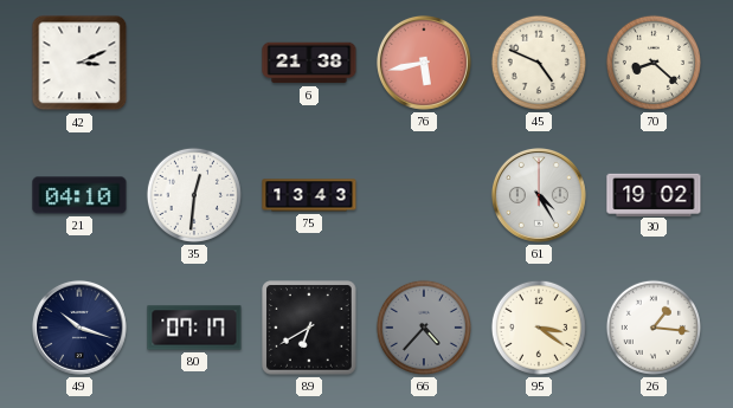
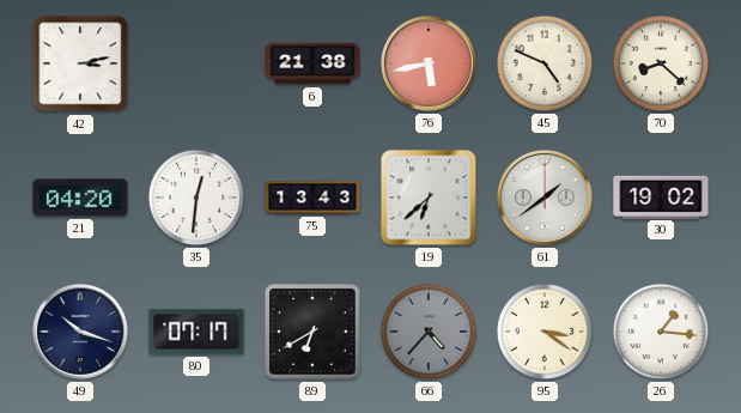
42: 3:11 -> 3:13 (80, 63)
21: 04:10 -> 04:20 (80, 198)
19: none -> 6:38 (429, 198)
61: 4:25 -> 1:39 (545, 198)
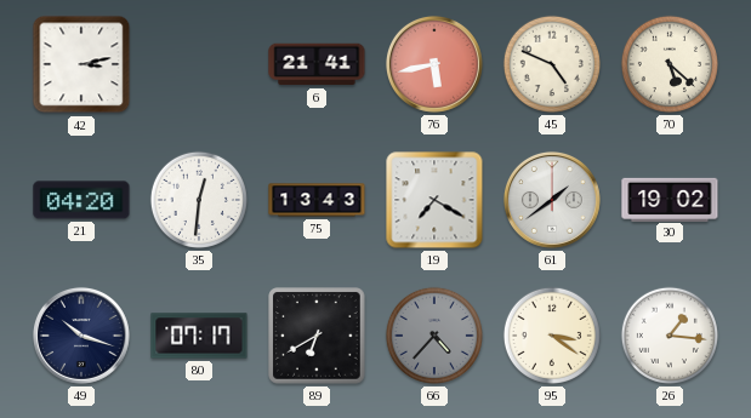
6: 21:38 -> 21:41 (317, 64)
70: 8:22 -> 5:22 (670, 64)
19: 6:38 -> 7:20 (434, 200)
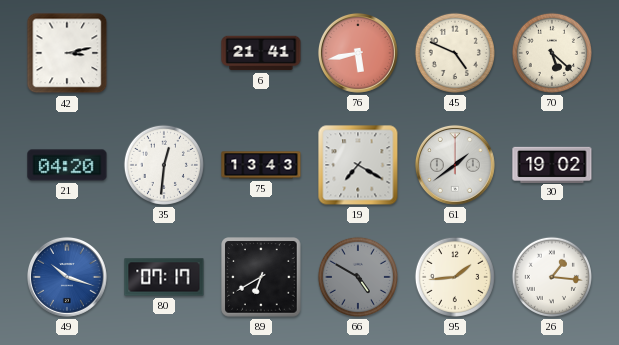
49 dial: navy -> blue (67, 277)
66: 4:37 -> 4:50 (358, 277)
95: 3:21 -> 1:44 (455, 277)
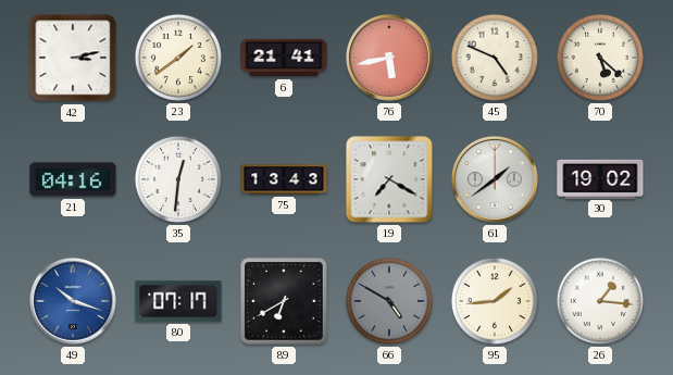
23: none -> 1:39 (178, 58)
21: 04:20 -> 04:16 (73, 179)
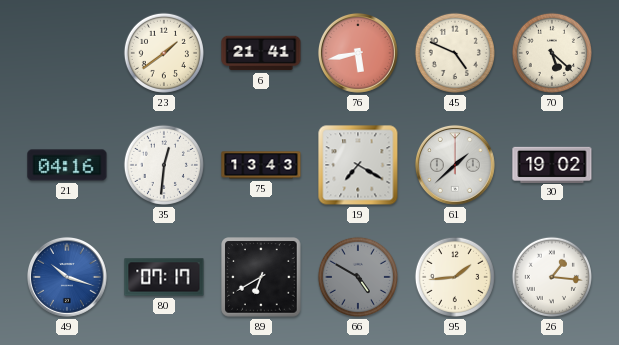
42: 3:13 -> none (73, 58)
61: 1:39 -> 1:38 (455, 165)
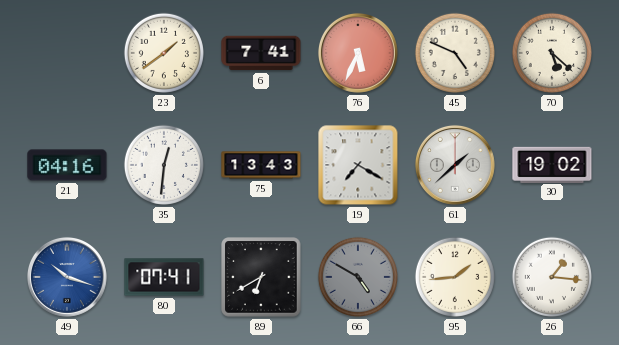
6: 21:41 -> 7:41 (261, 53)
76: 5:43 -> 5:34 (358, 53)
80: 07:17 -> 07:41 (164, 277)
